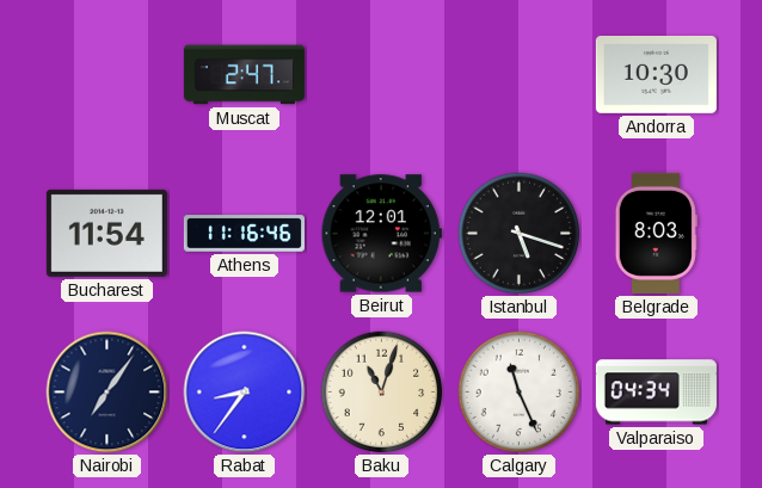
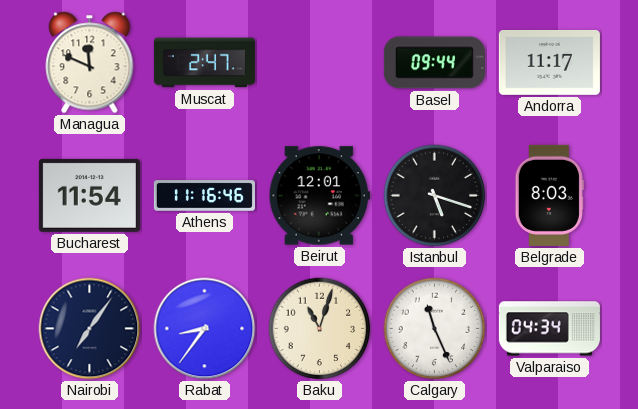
Managua: none -> 11:49 (90, 63)
Basel: none -> 09:44 (434, 63)
Andorra: 10:30 -> 11:17 (549, 62)
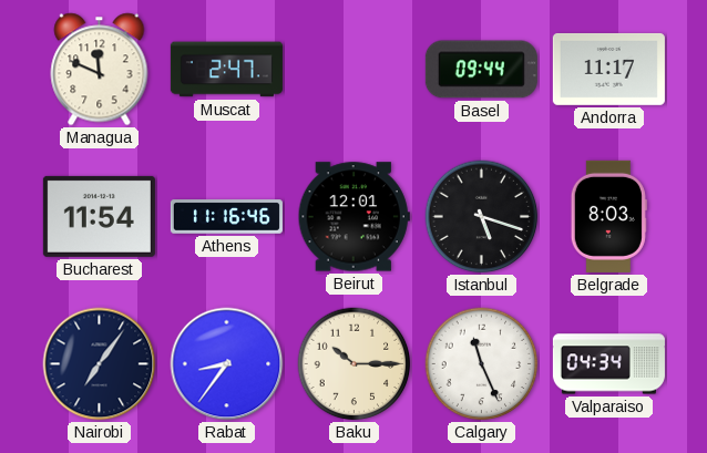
Baku: 11:03 -> 10:15 (355, 364)
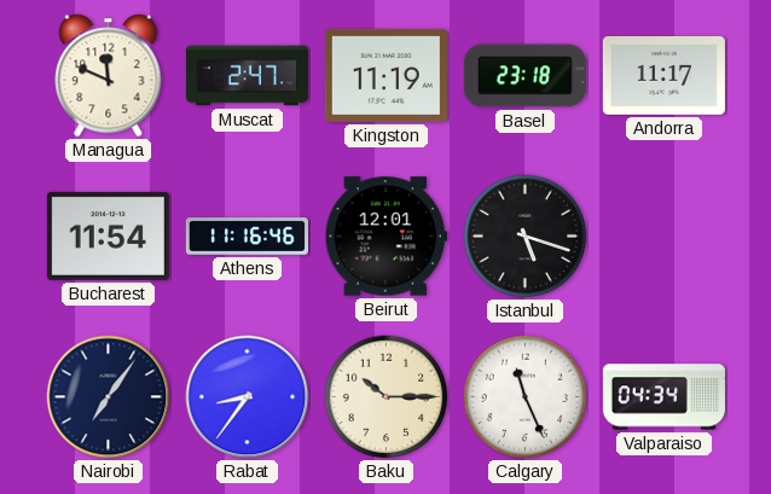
Kingston: none -> 11:19 (385, 75)
Basel: 09:44 -> 23:18 (524, 76)
Belgrade: 8:03 -> none (608, 216)
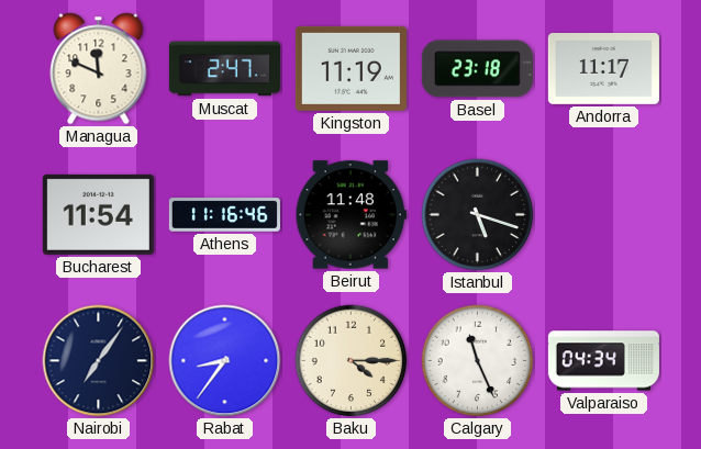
Beirut: 12:01 -> 11:48 (350, 215)
Baku: 10:15 -> 4:15 (352, 361)
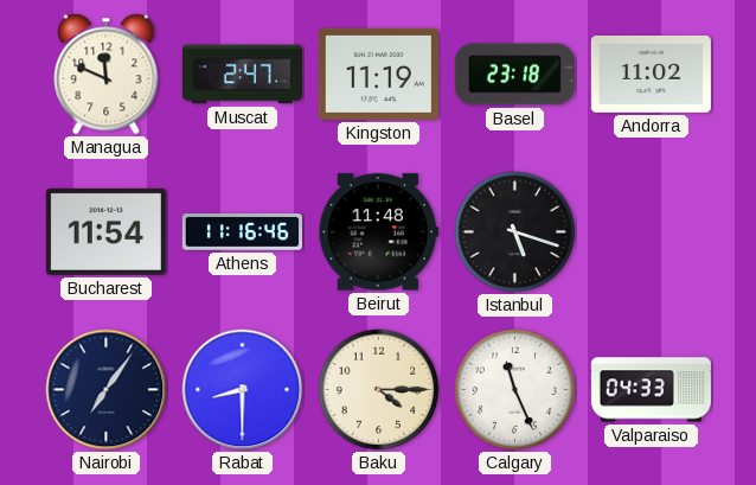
Andorra: 11:17 -> 11:02 (651, 74)
Rabat: 8:36 -> 8:30 (243, 390)
Valparaiso: 04:34 -> 04:33 (651, 390)
